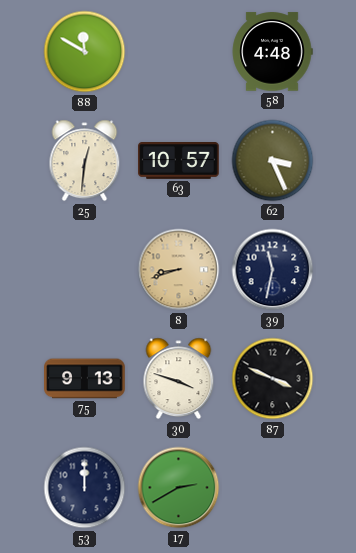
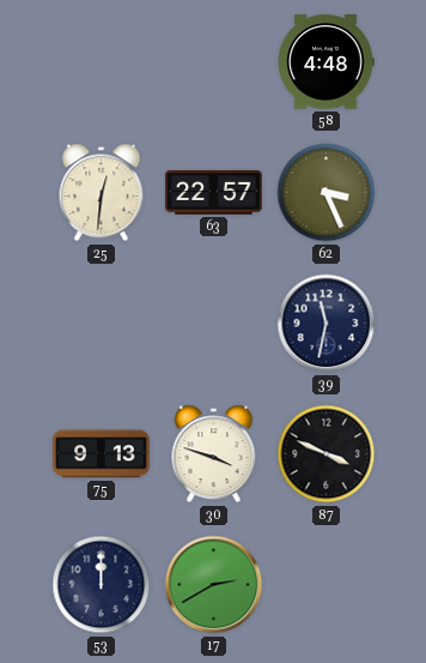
88: 11:50 -> none (85, 52)
63: 10:57 -> 22:57 (214, 193)
8: 8:42 -> none (179, 270)
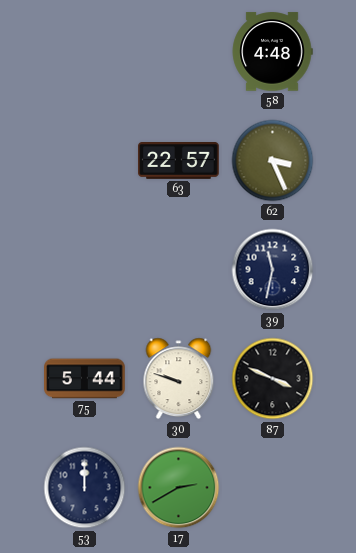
25: 12:31 -> none (102, 193)
75: 9:13 -> 5:44 (85, 379)
30: 3:48 -> 9:48 (179, 379)
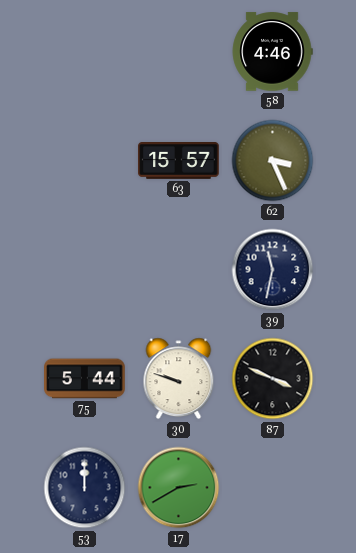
58: 4:48 -> 4:46 (272, 52)
63: 22:57 -> 15:57 (179, 161)
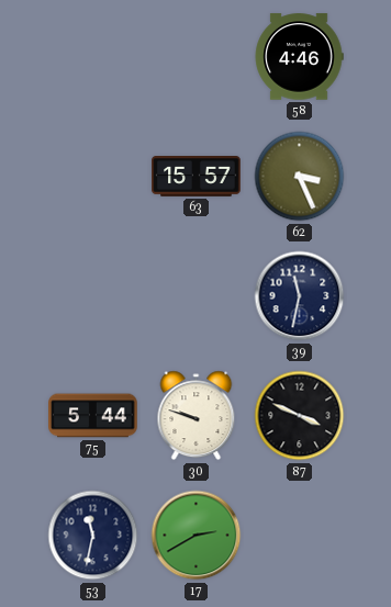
53: 12:00 -> 11:32 (93, 536)
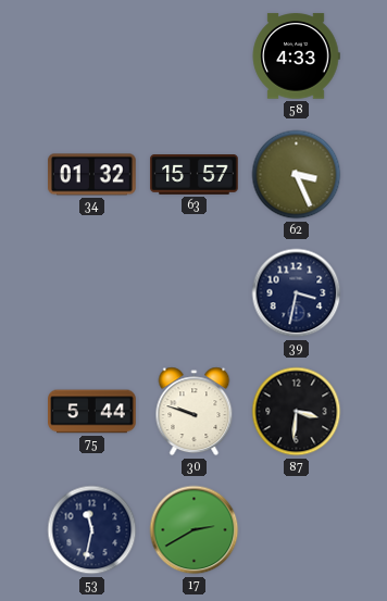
58: 4:46 -> 4:33 (296, 57)
34: none -> 01:32 (92, 175)
39: 11:32 -> 3:32 (297, 293)
87: 3:49 -> 3:31 (297, 412)
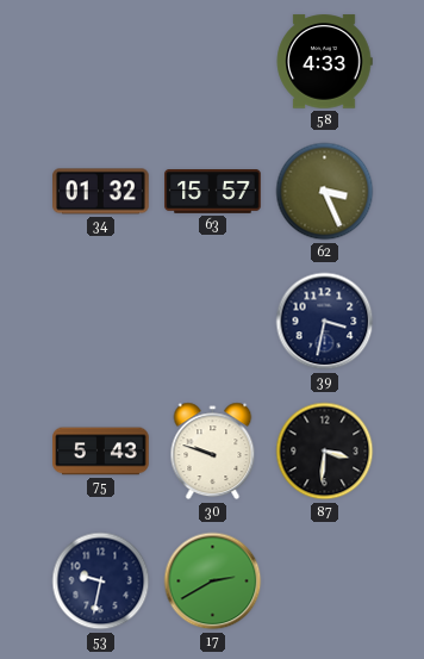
75: 5:44 -> 5:43 (101, 452)
53: 11:32 -> 9:32 (101, 582)
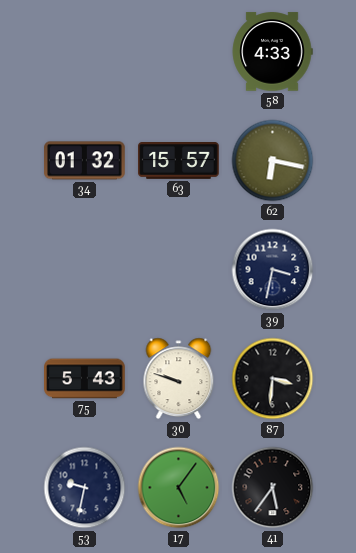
62: 3:26 -> 6:17 (273, 161)
17: 2:40 -> 5:06 (179, 488)
41: none -> 5:36 (273, 488)
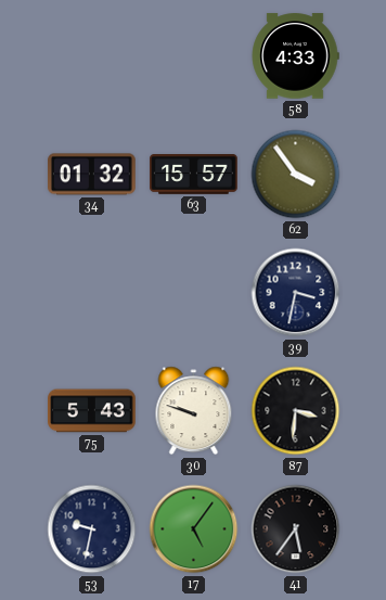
62: 6:17 -> 3:54 (296, 175)
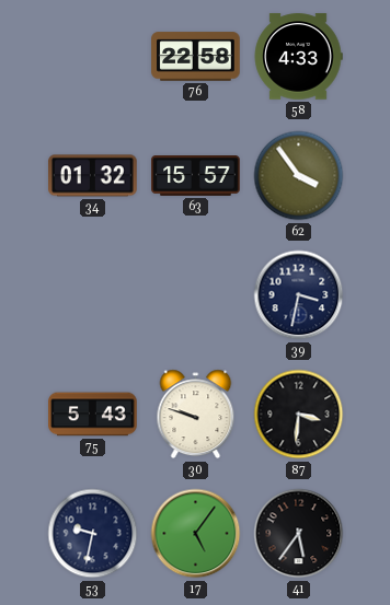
76: none -> 22:58 (196, 57)
